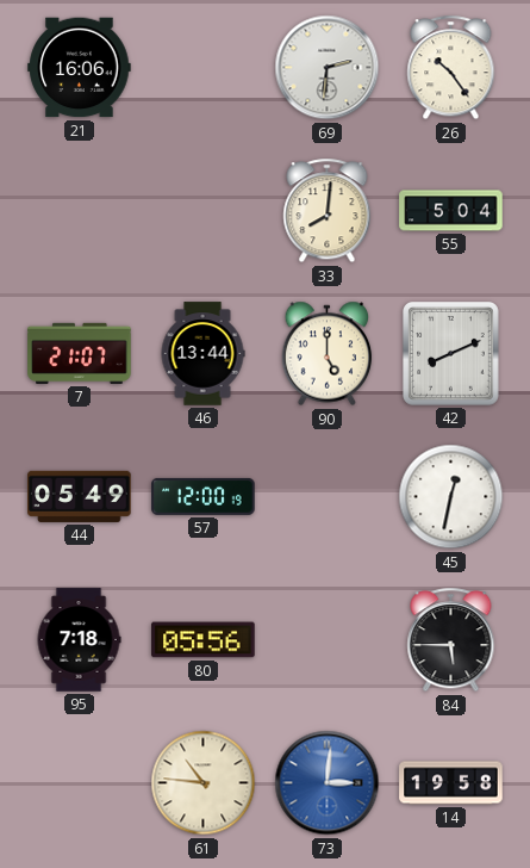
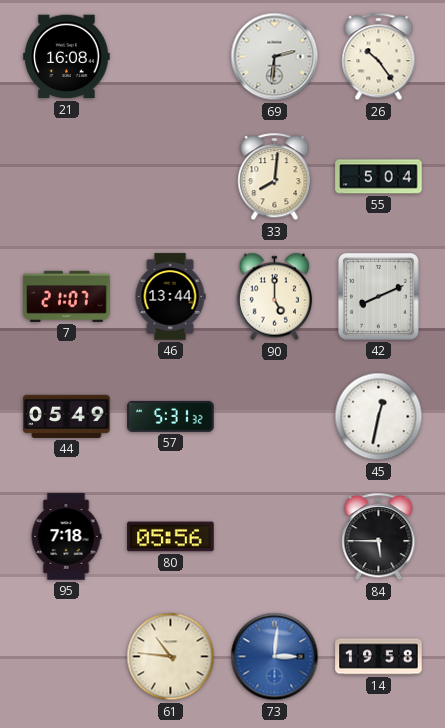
21: 16:06 -> 16:08 (67, 57)
57: 12:00 -> 5:31 (171, 416)
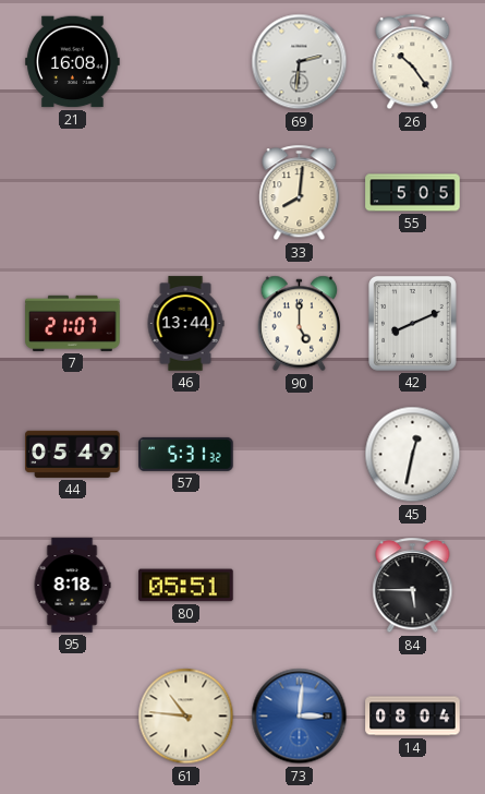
55: 5:04 -> 5:05 (413, 193)
95: 7:18 -> 8:18 (72, 586)
80: 05:56 -> 05:51 (186, 586)
14: 19:58 -> 08:04 (413, 717)
